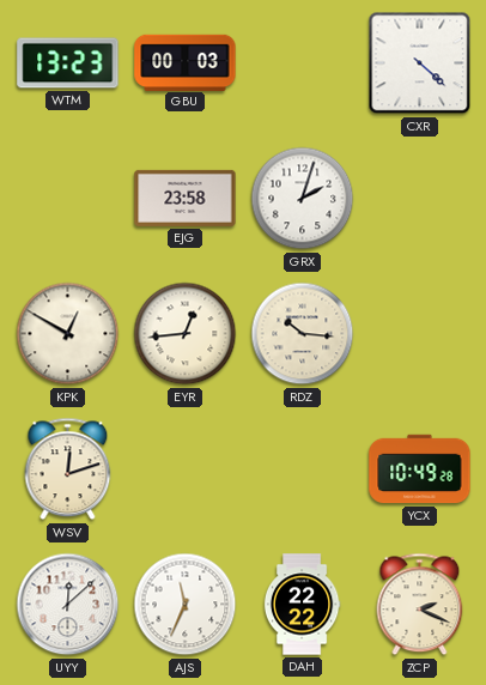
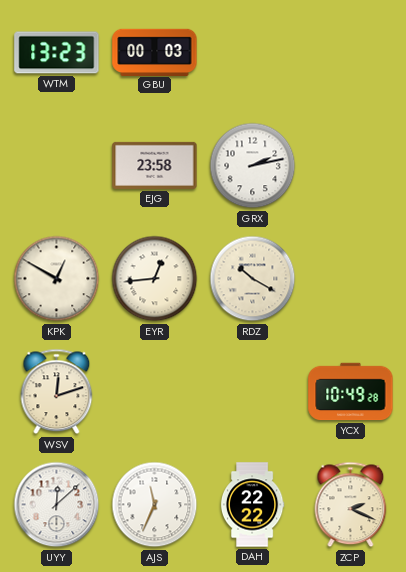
CXR: 4:22 -> none (420, 63)
GRX: 2:03 -> 2:13 (253, 166)
RDZ: 10:16 -> 10:20 (253, 279)
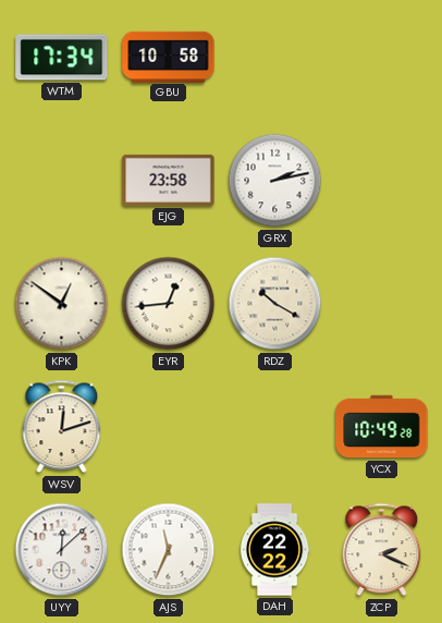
WTM: 13:23 -> 17:34 (62, 58)
GBU: 00:03 -> 10:58 (169, 57)
KPK: 12:50 -> 12:51 (62, 304)
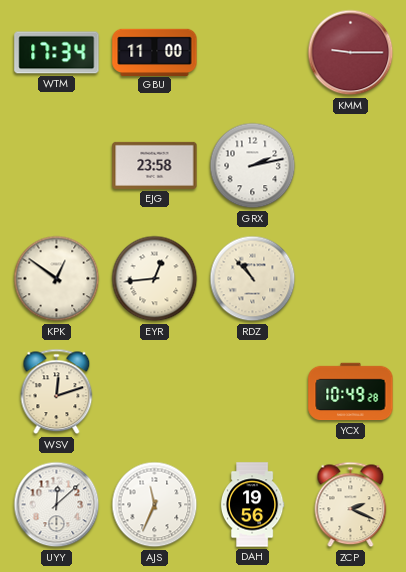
GBU: 10:58 -> 11:00 (155, 52)
KMM: none -> 9:15 (351, 53)
RDZ: 10:20 -> 10:53 (253, 279)
DAH: 22:22 -> 19:56 (252, 505)
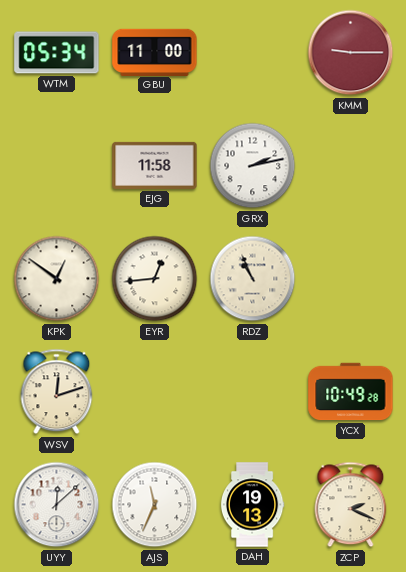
WTM: 17:34 -> 05:34 (57, 53)
EJG: 23:58 -> 11:58 (155, 165)
RDZ: 10:53 -> 10:56 (253, 279)
DAH: 19:56 -> 19:13 (252, 505)
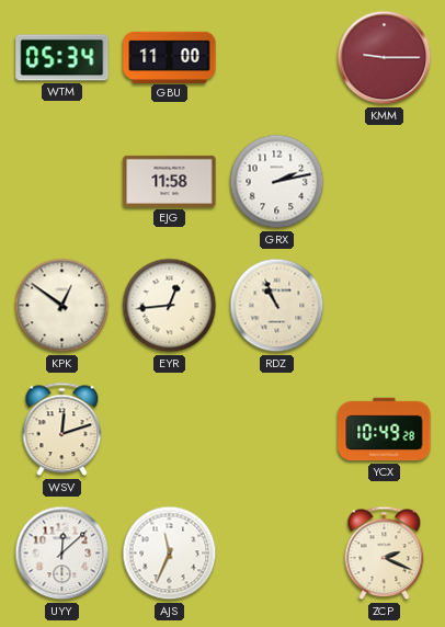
DAH: 19:13 -> none (252, 505)
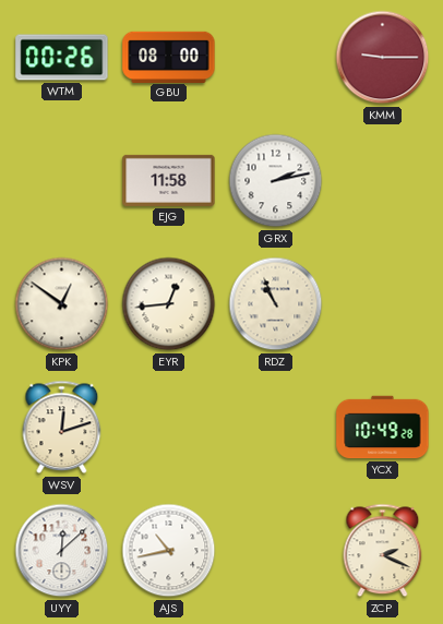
WTM: 05:34 -> 00:26 (62, 58)
GBU: 11:00 -> 08:00 (169, 57)
AJS: 11:34 -> 10:43 (169, 551)
